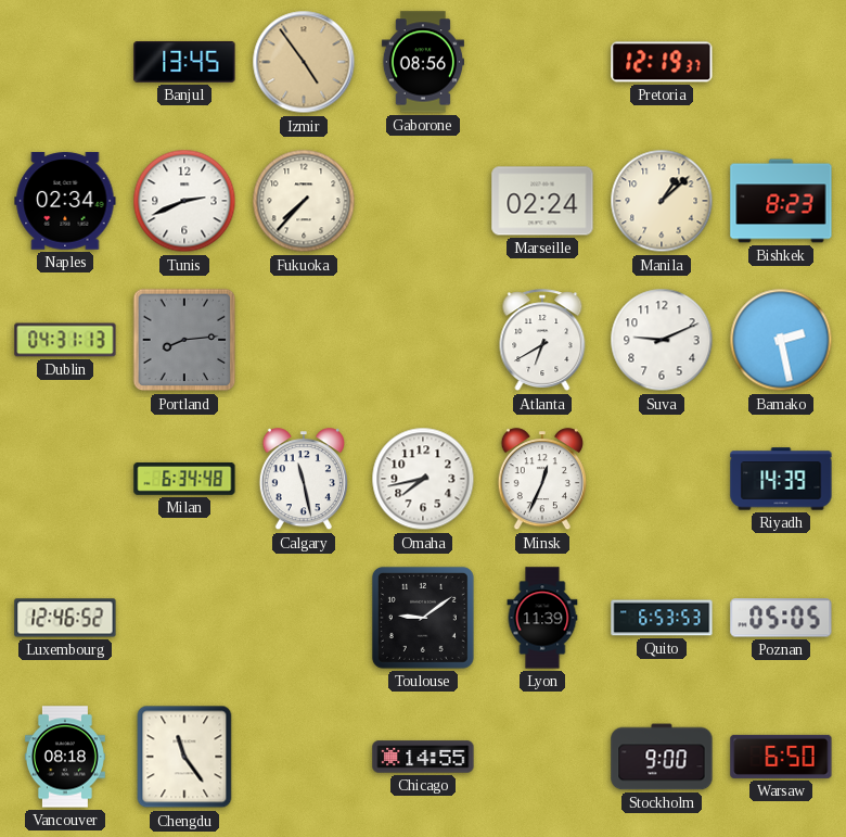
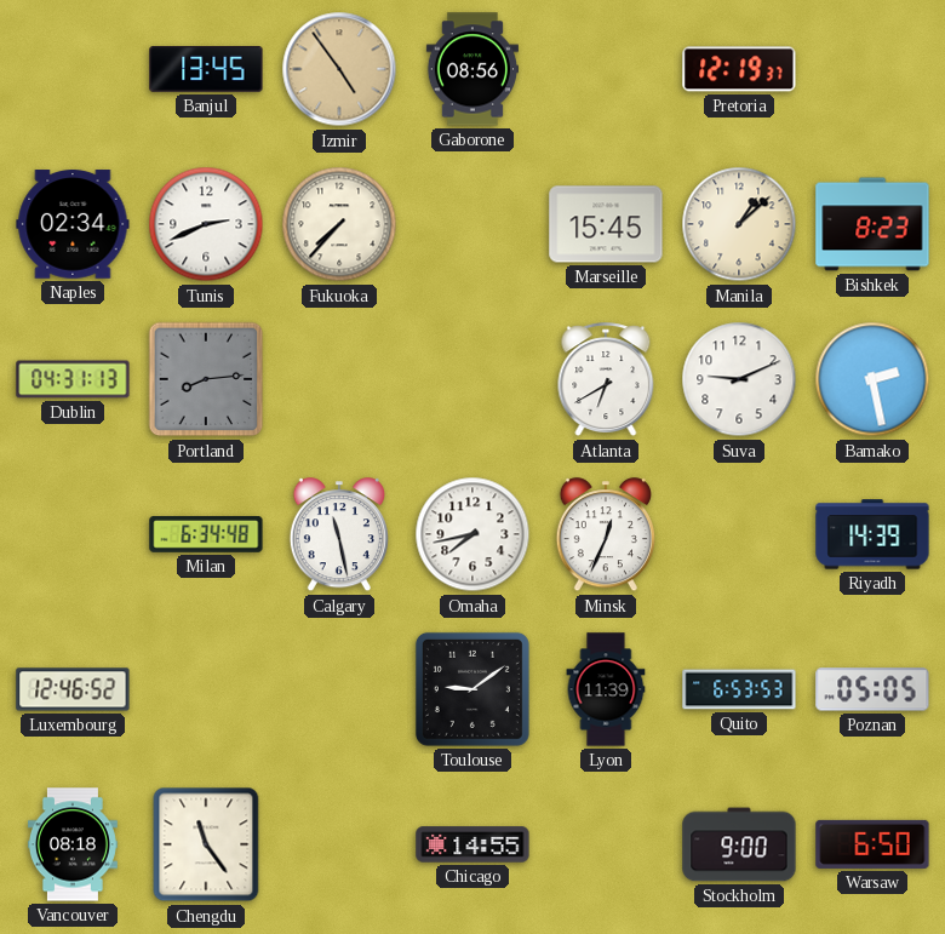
Marseille: 02:24 -> 15:45 (606, 224)
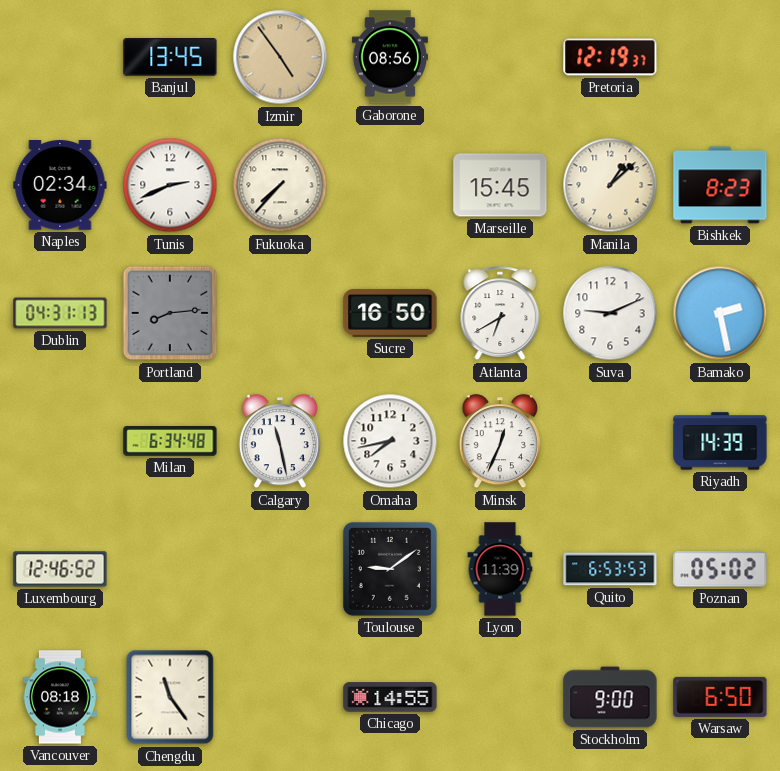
Sucre: none -> 16:50 (390, 313)
Poznan: 05:05 -> 05:02 (720, 569)
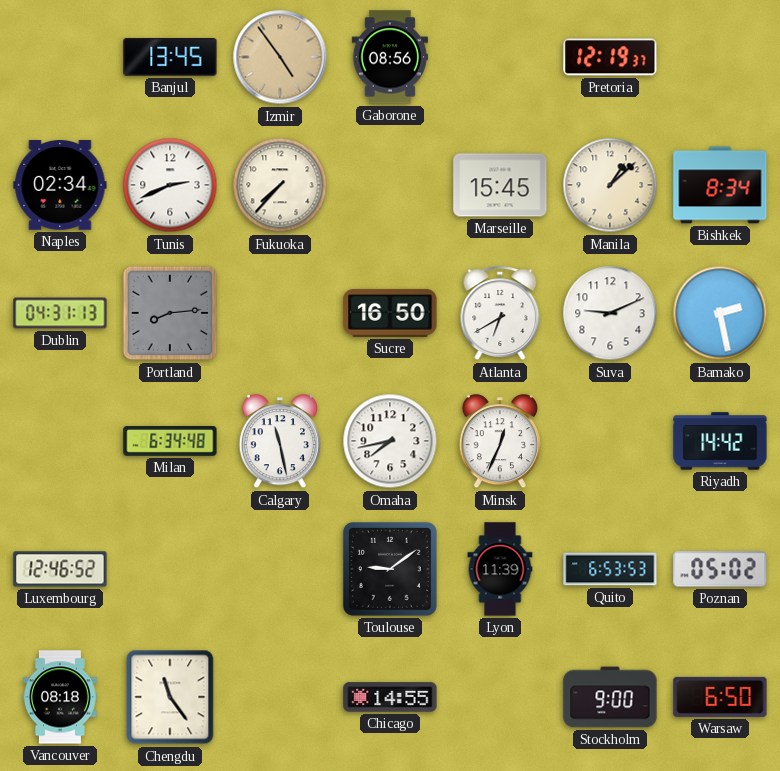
Bishkek: 8:23 -> 8:34 (720, 185)
Riyadh: 14:39 -> 14:42 (720, 441)
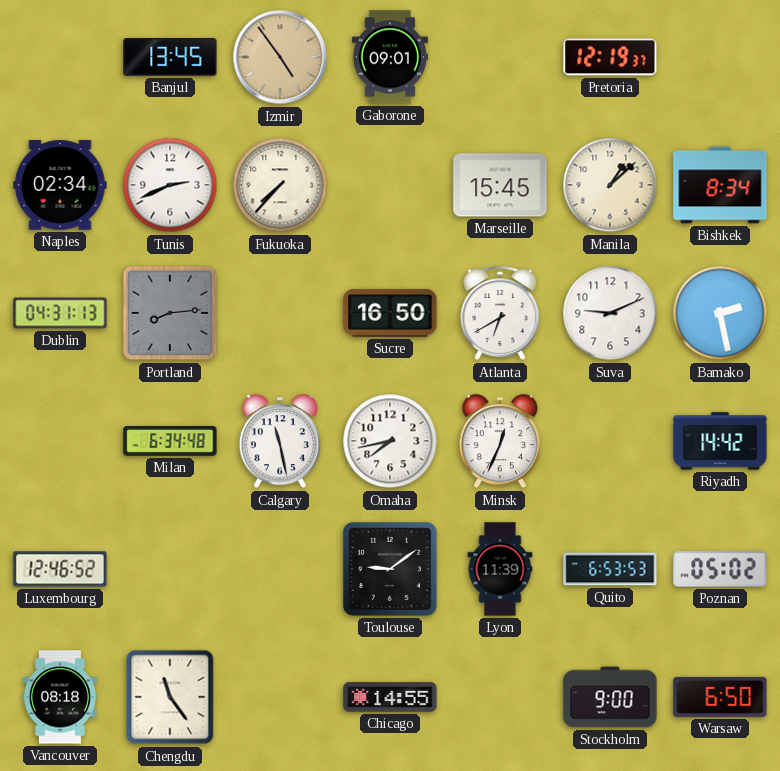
Gaborone: 08:56 -> 09:01 (390, 57)
